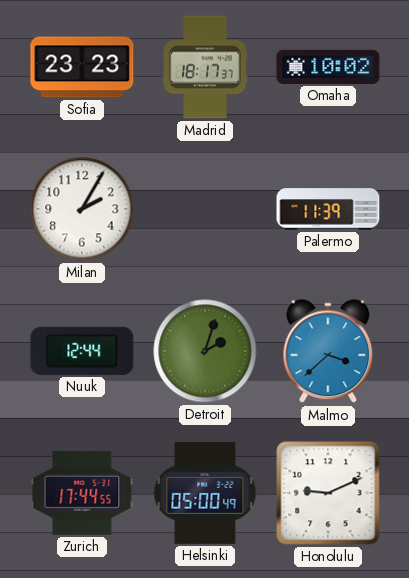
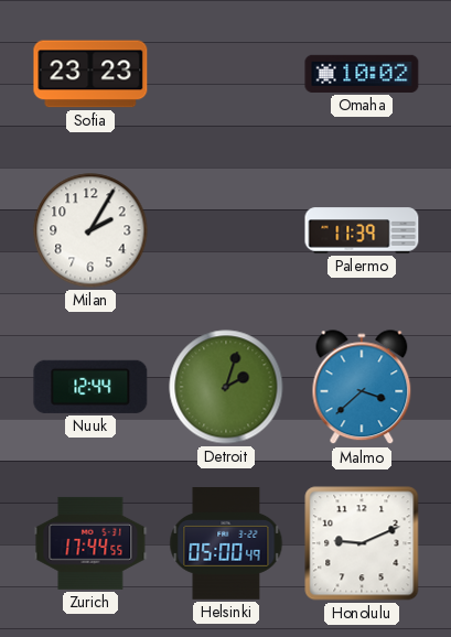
Madrid: 18:17 -> none (205, 67)
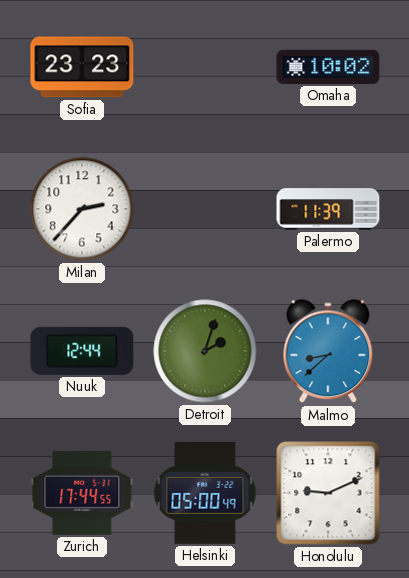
Milan: 2:05 -> 2:37 (82, 209)
Malmo: 3:38 -> 8:38 (328, 352)
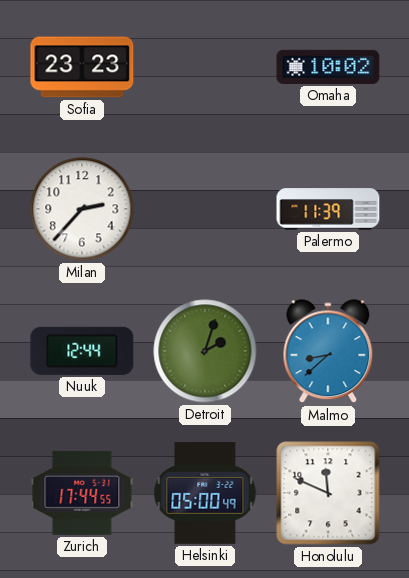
Honolulu: 9:11 -> 11:49 (328, 493)
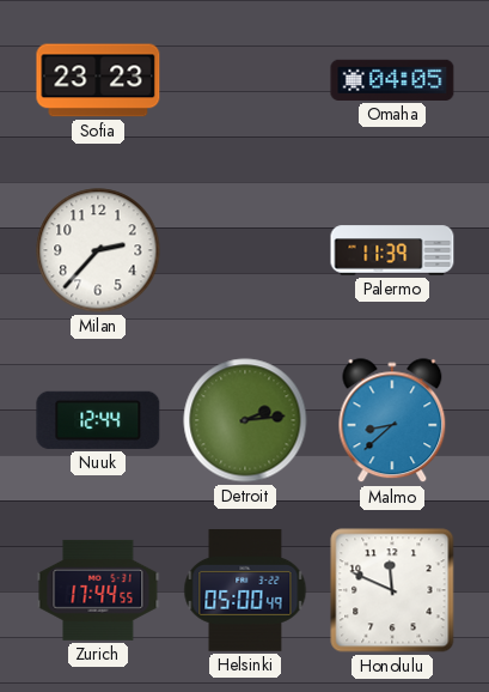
Omaha: 10:02 -> 04:05 (392, 80)
Detroit: 2:03 -> 2:14 (245, 420)
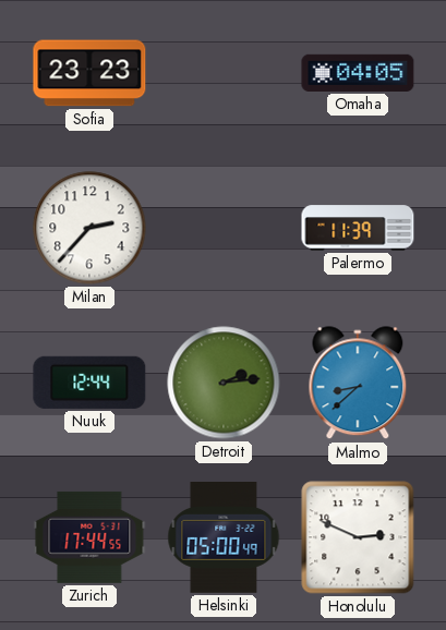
Honolulu: 11:49 -> 2:49 (358, 537)
